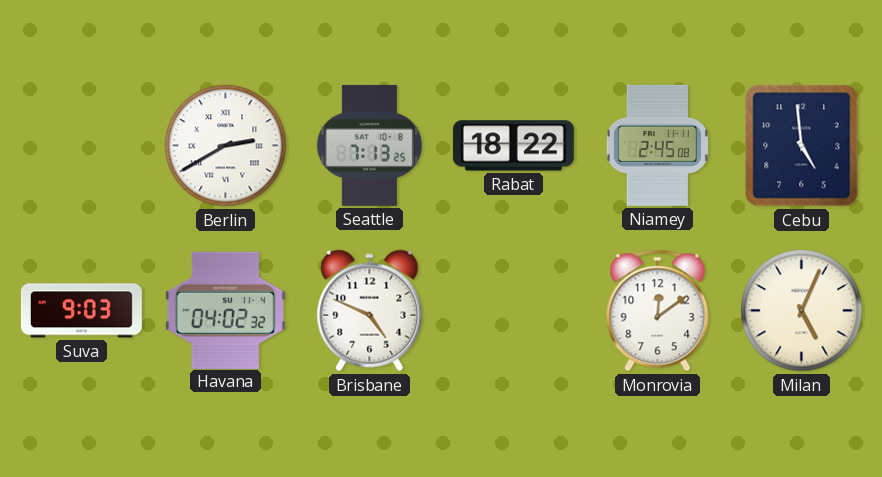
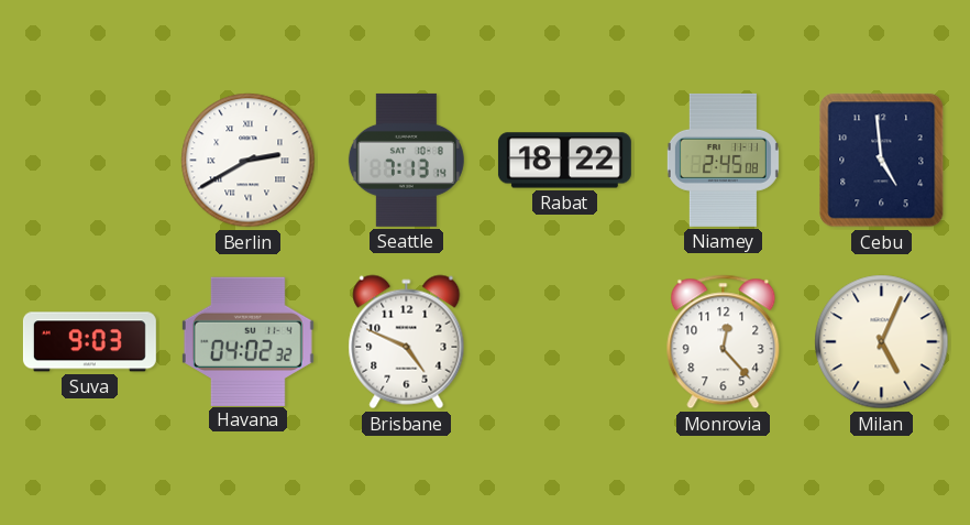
Seattle: 7:13:25 -> 7:13:14 (406, 160)
Monrovia: 12:09 -> 12:23 (724, 342)
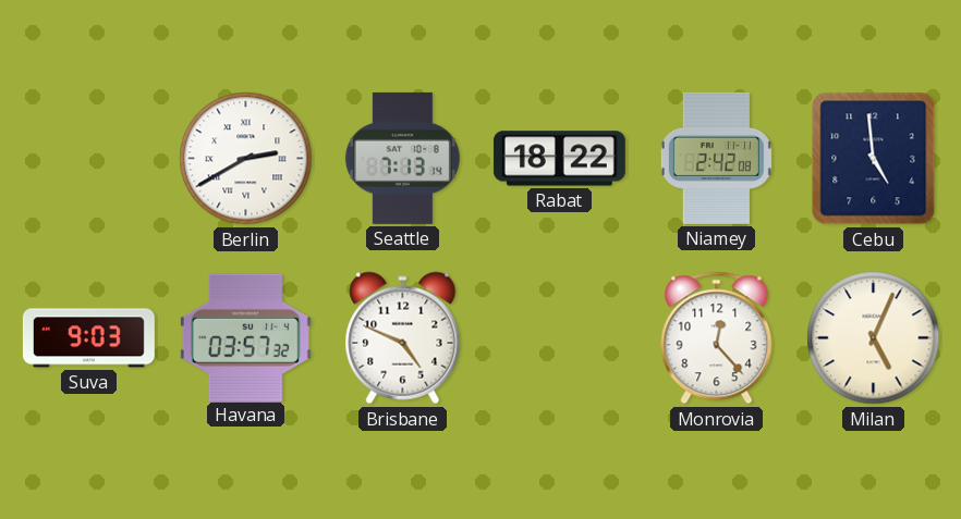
Niamey: 2:45 -> 2:42 (716, 158)
Havana: 04:02 -> 03:57 (245, 337)
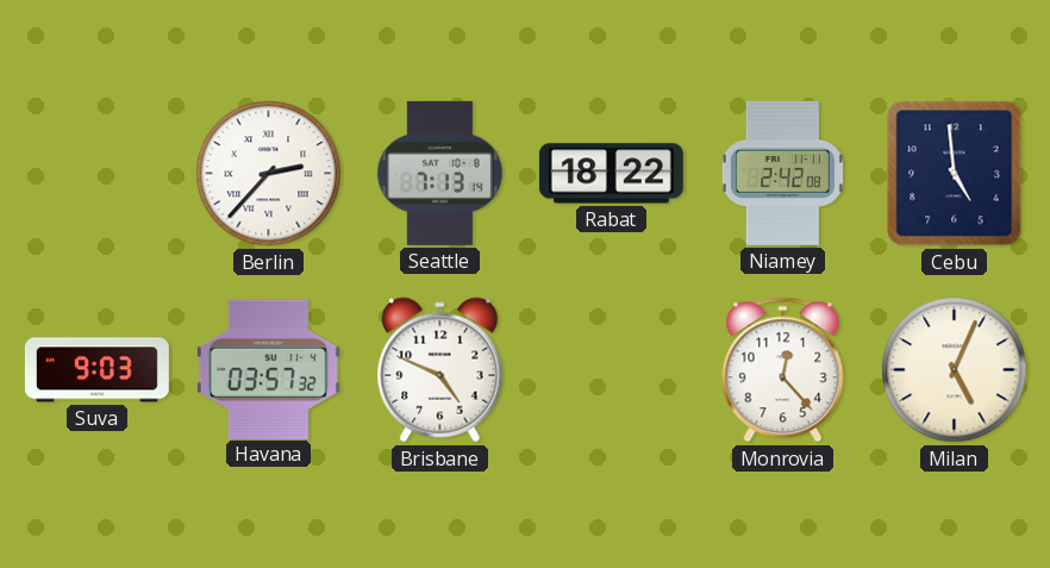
Berlin: 2:40 -> 2:37 (269, 174)
